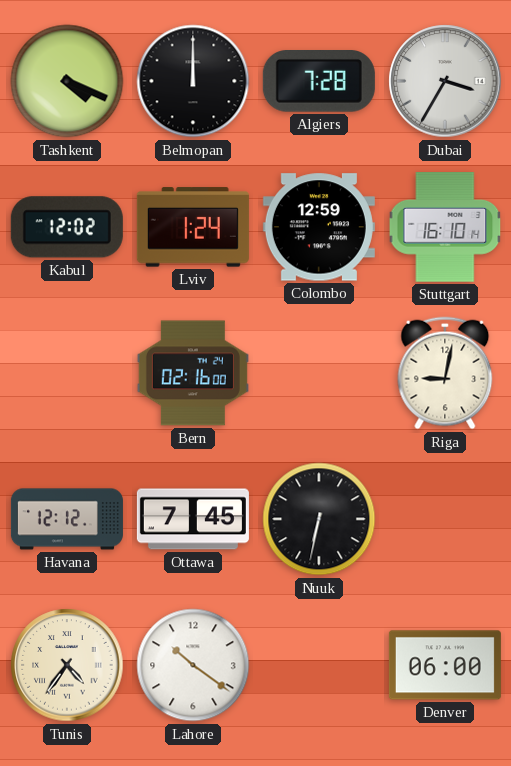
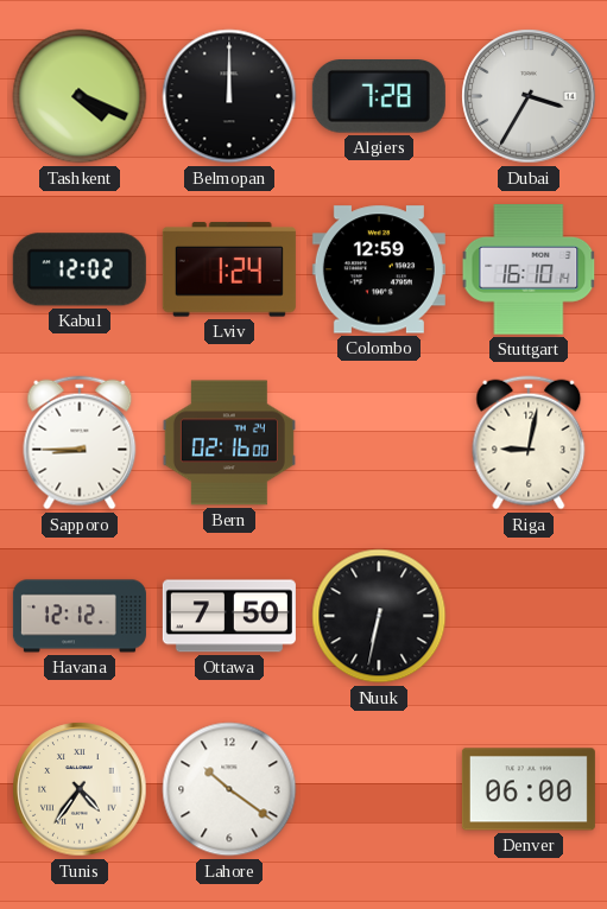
Sapporo: none -> 8:45 (80, 443)
Ottawa: 7:45 -> 7:50 (229, 616)
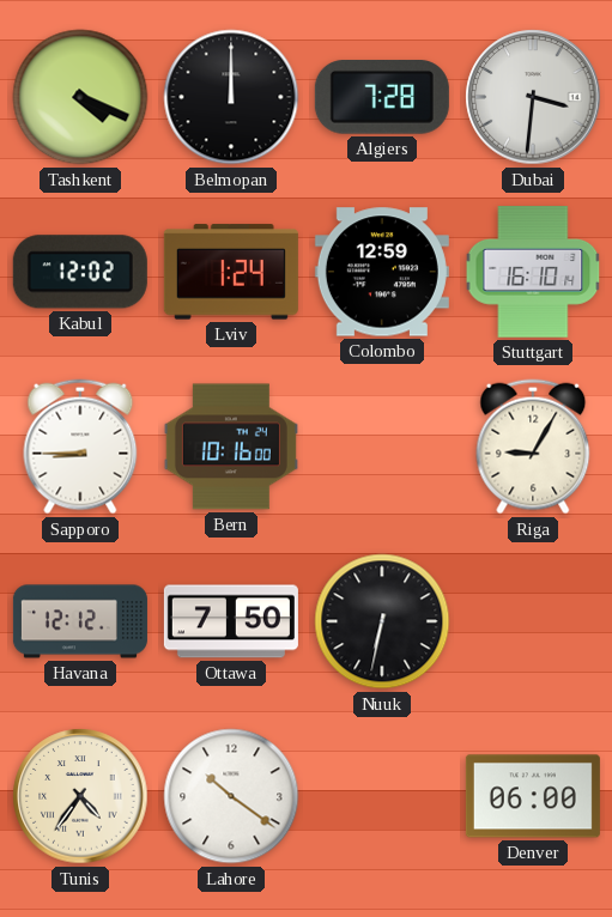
Dubai: 3:35 -> 3:31 (533, 97)
Bern: 02:16 -> 10:16 (231, 447)
Riga: 9:02 -> 9:05 (533, 447)
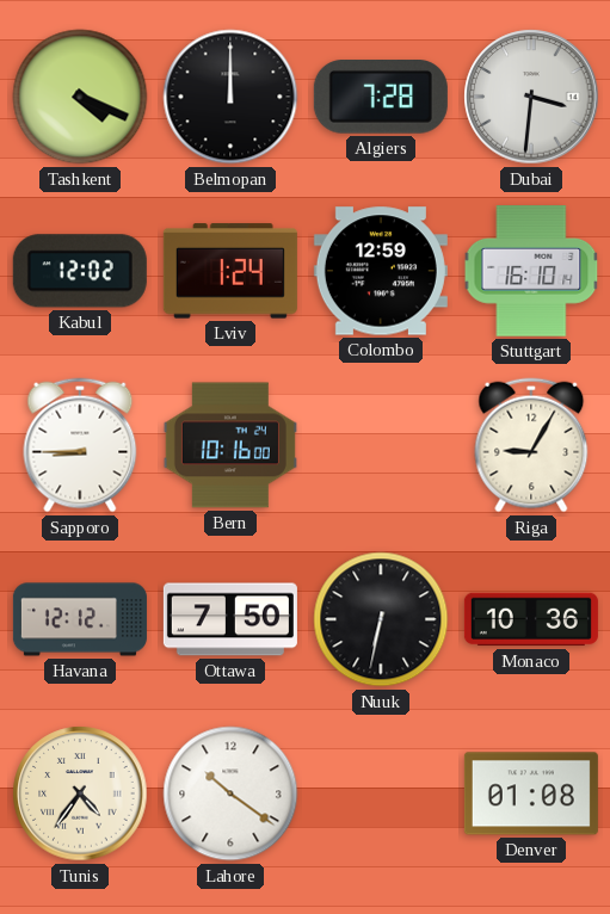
Monaco: none -> 10:36 (531, 619)
Denver: 06:00 -> 01:08 (531, 793)
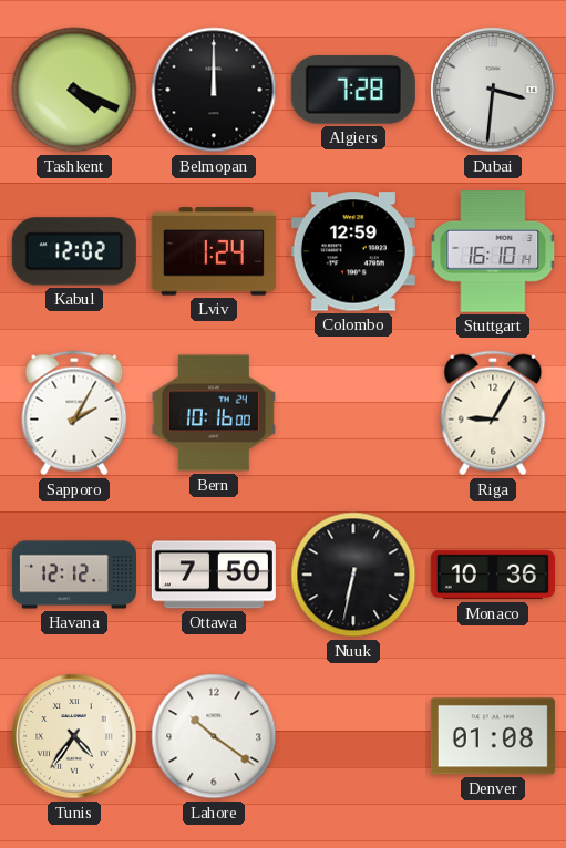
Sapporo: 8:45 -> 2:05 (74, 413)
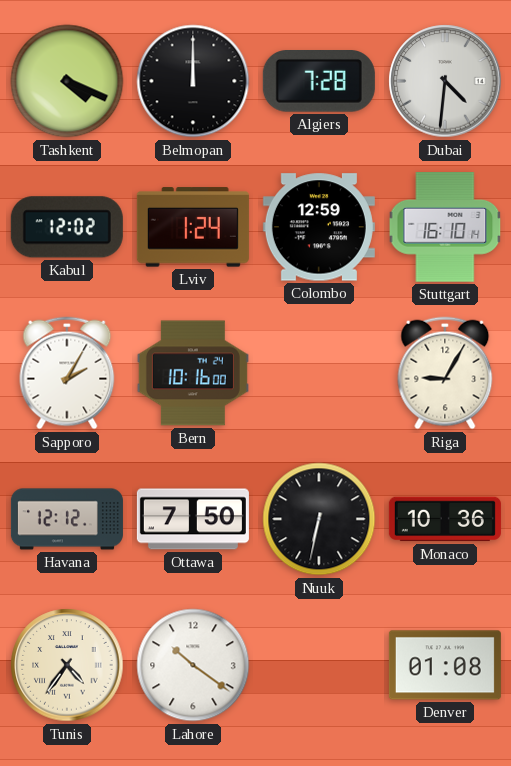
Dubai: 3:31 -> 4:31 (445, 81)
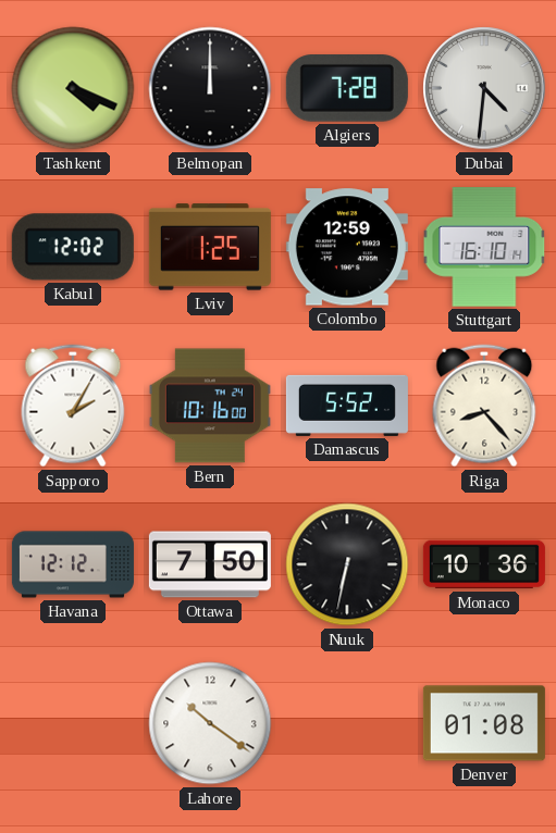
Lviv: 1:24 -> 1:25 (210, 247)
Damascus: none -> 5:52 (347, 406)
Riga: 9:05 -> 8:23 (484, 406)
Tunis: 4:36 -> none (67, 665)
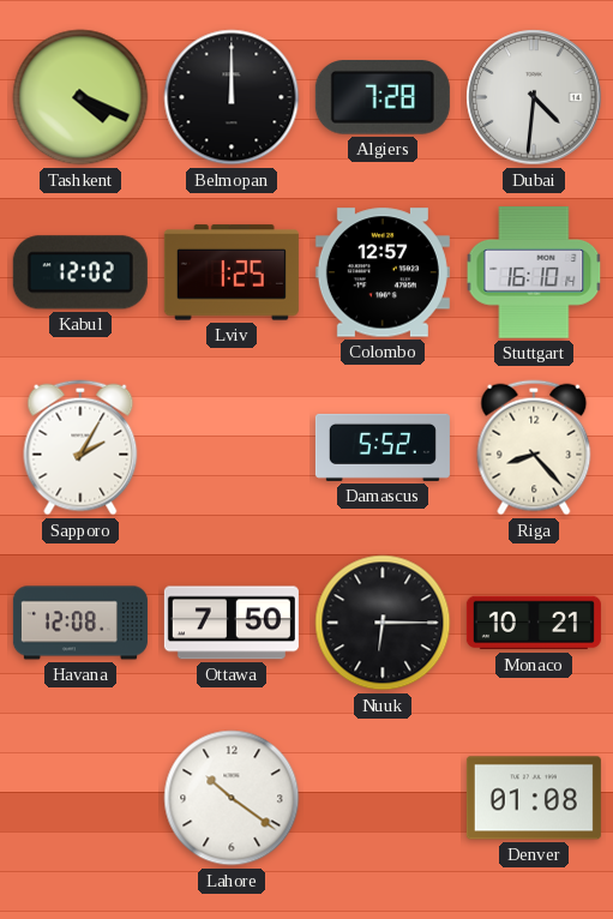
Colombo: 12:59 -> 12:57 (383, 272)
Bern: 10:16 -> none (210, 406)
Havana: 12:12 -> 12:08 (80, 623)
Nuuk: 6:32 -> 6:15 (383, 623)
Monaco: 10:36 -> 10:21 (534, 623)
